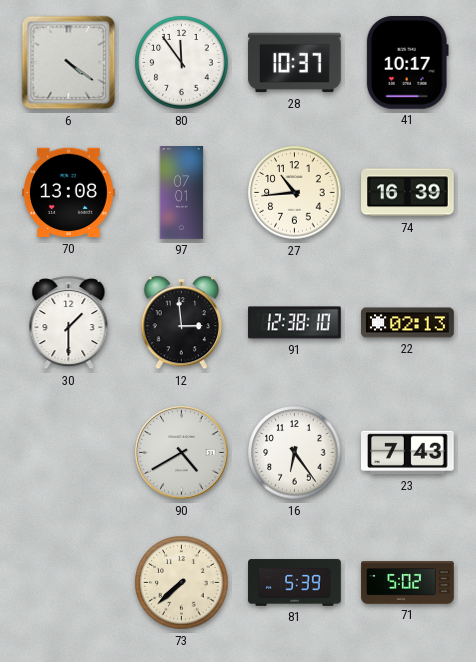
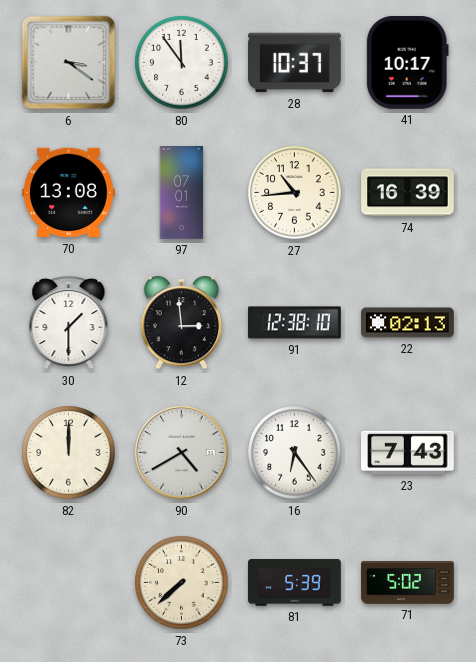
6: 4:21 -> 3:21 (69, 63)
82: none -> 12:00 (69, 453)
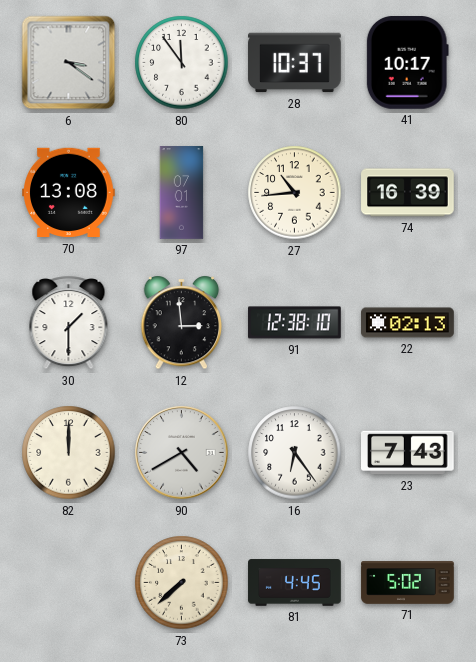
81: 5:39 -> 4:45 (295, 583)
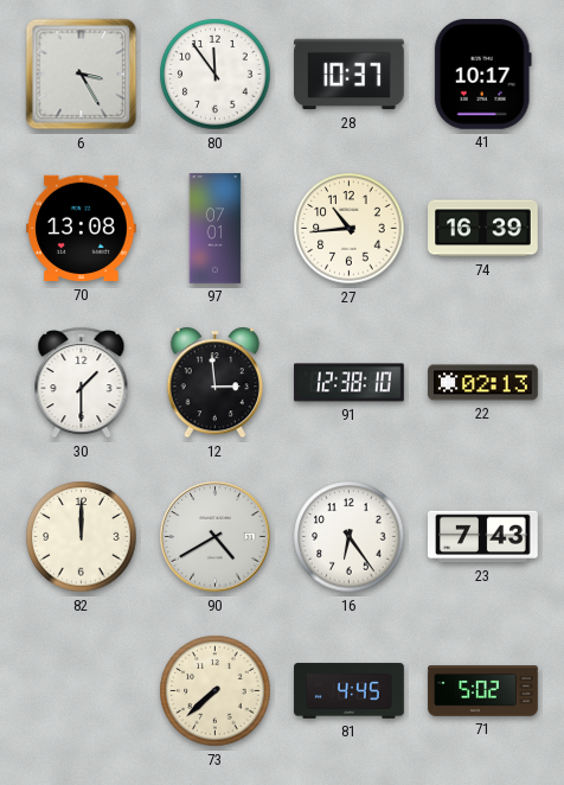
6: 3:21 -> 3:25 (82, 75)
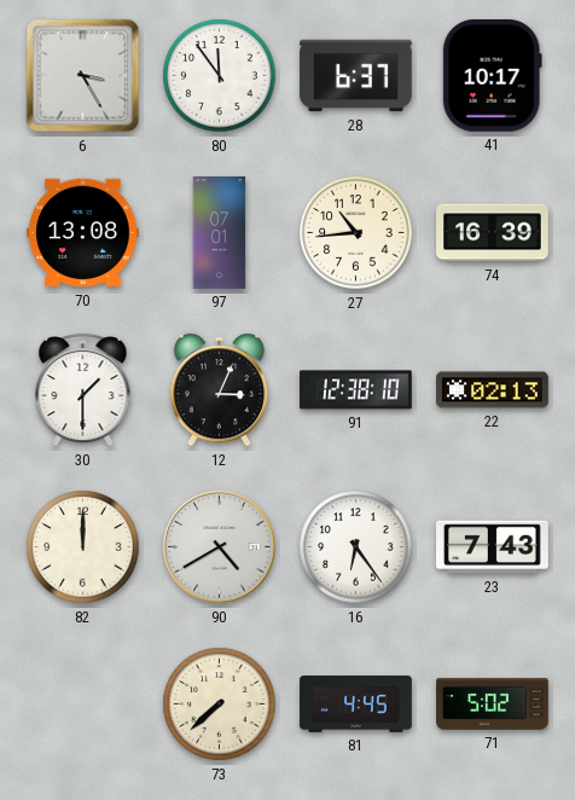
28: 10:37 -> 6:37 (356, 76)
12: 2:59 -> 3:04 (220, 390)
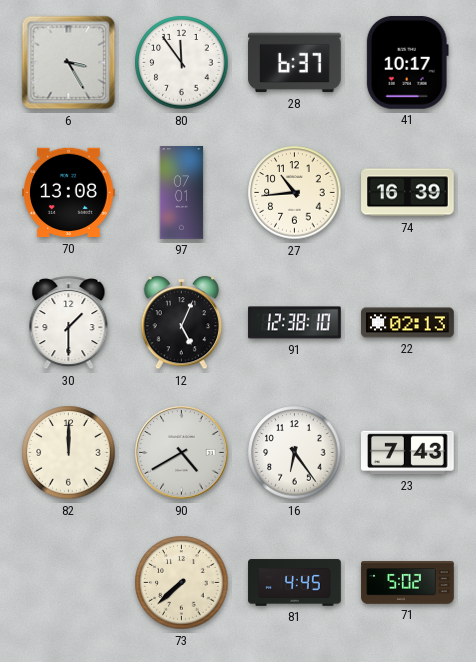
12: 3:04 -> 5:04 (182, 323)
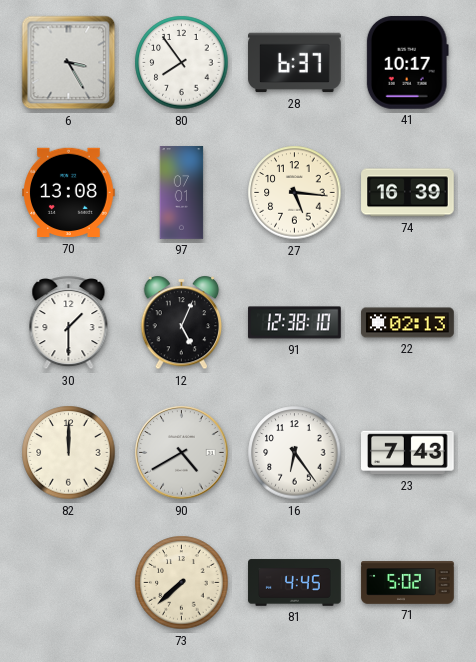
80: 11:54 -> 7:54 (182, 63)
27: 10:44 -> 5:16 (295, 193)
